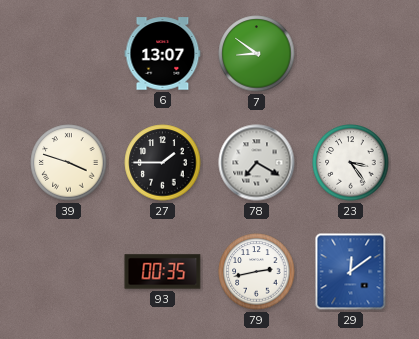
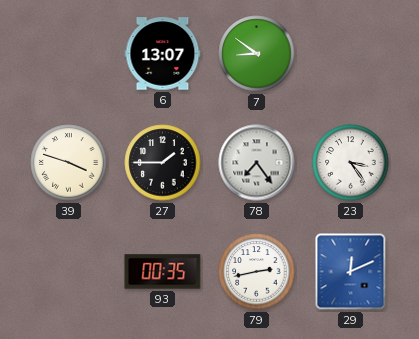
78: 7:20 -> 7:24 (257, 163)
29: 12:09 -> 12:11 (351, 272)
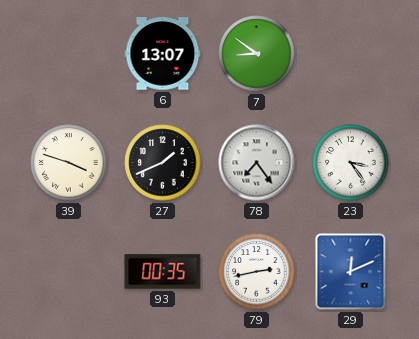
27: 1:45 -> 1:41 (163, 163)
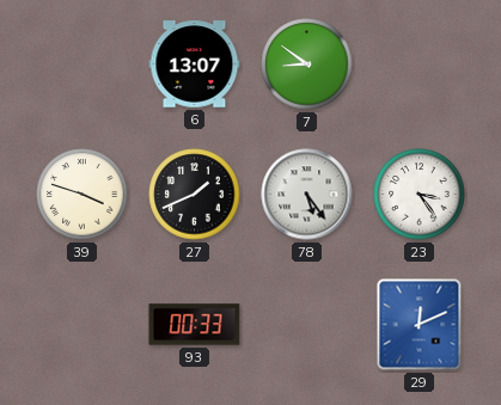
78: 7:24 -> 5:24 (307, 195)
93: 00:35 -> 00:33 (195, 325)
79: 2:43 -> none (257, 272)
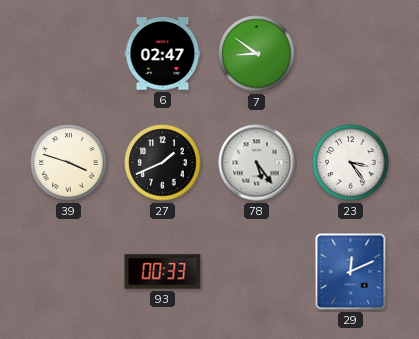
6: 13:07 -> 02:47 (163, 54)
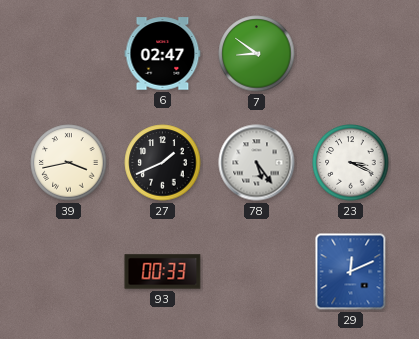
39: 3:48 -> 3:43 (69, 163)
23: 3:24 -> 3:19 (351, 163)
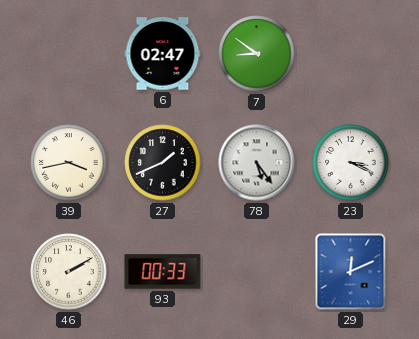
46: none -> 2:10 (69, 272)
